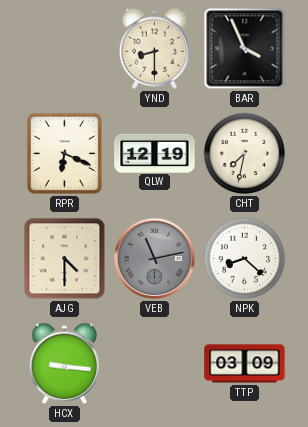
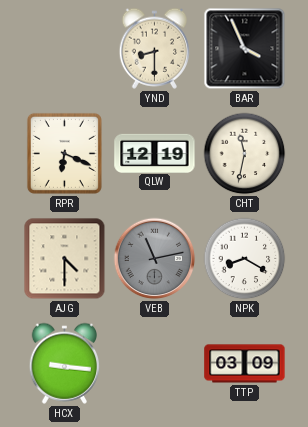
CHT: 7:32 -> 11:32 (245, 154)
NPK: 8:22 -> 8:20 (245, 259)
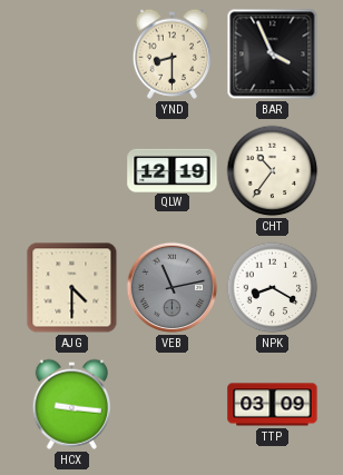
RPR: 6:19 -> none (64, 153)
CHT: 11:32 -> 10:36 (273, 171)
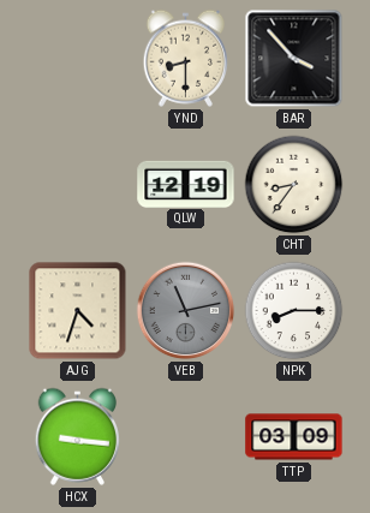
BAR: 3:56 -> 3:53 (294, 59)
CHT: 10:36 -> 8:36 (294, 185)
AJG: 4:30 -> 4:33 (78, 311)
NPK: 8:20 -> 8:15 (294, 311)
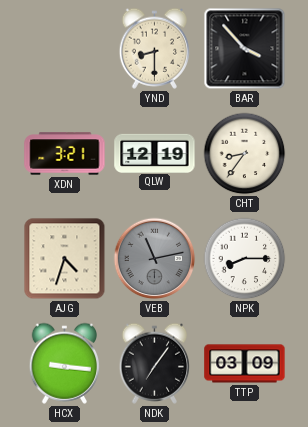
XDN: none -> 3:21 (65, 154)
NDK: none -> 7:06 (155, 363)
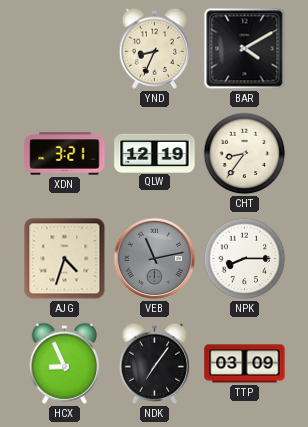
YND: 8:30 -> 8:34 (155, 48)
BAR: 3:53 -> 4:10 (245, 49)
HCX: 9:16 -> 8:56 (65, 363)
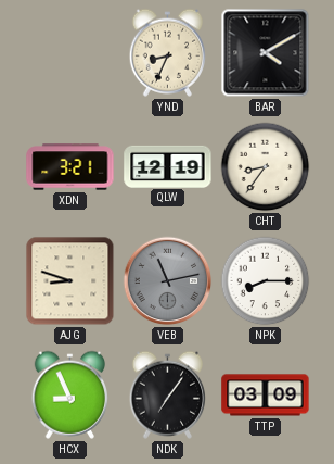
AJG: 4:33 -> 8:48 (70, 281)
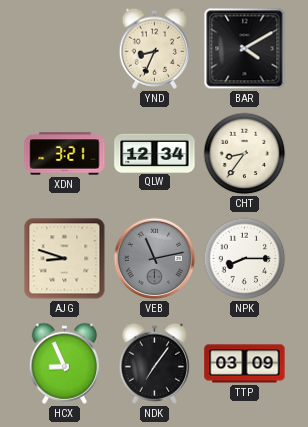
QLW: 12:19 -> 12:34 (155, 153)
